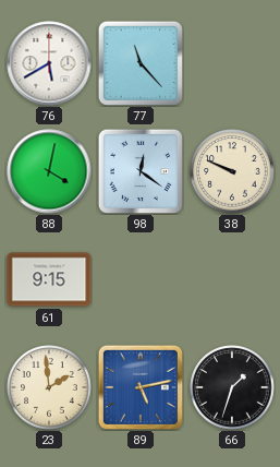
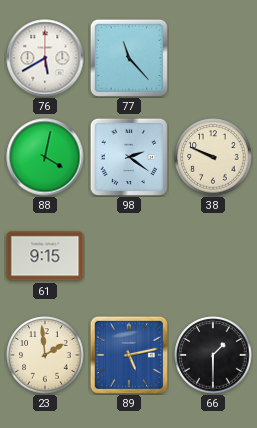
98: 12:21 -> 2:21 (129, 157)
66: 1:33 -> 1:30 (213, 355)
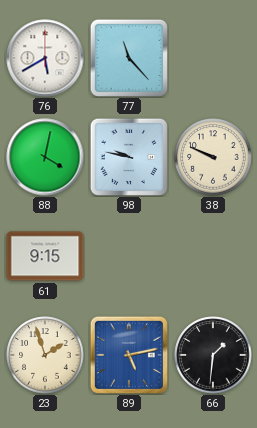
98: 2:21 -> 9:47 (129, 157)
23: 1:59 -> 1:57 (45, 355)
66: 1:30 -> 1:31 (213, 355)
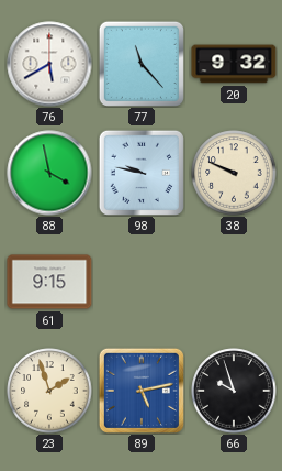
20: none -> 9:32 (234, 64)
88: 4:02 -> 3:58 (49, 173)
66: 1:31 -> 9:57 (234, 391)
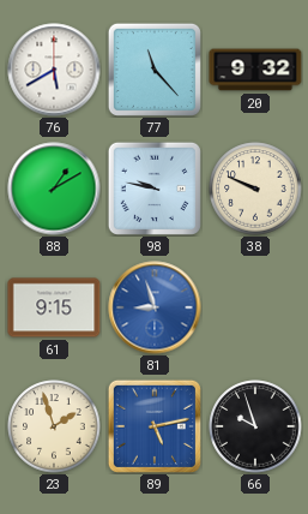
88: 3:58 -> 1:10 (54, 189)
81: none -> 8:57 (155, 307)
